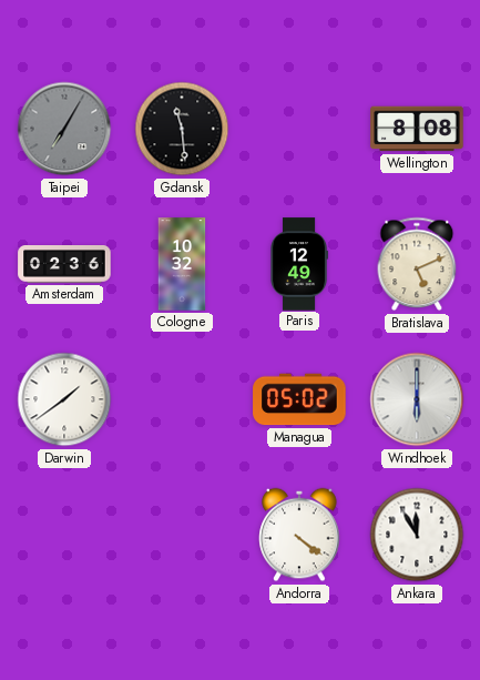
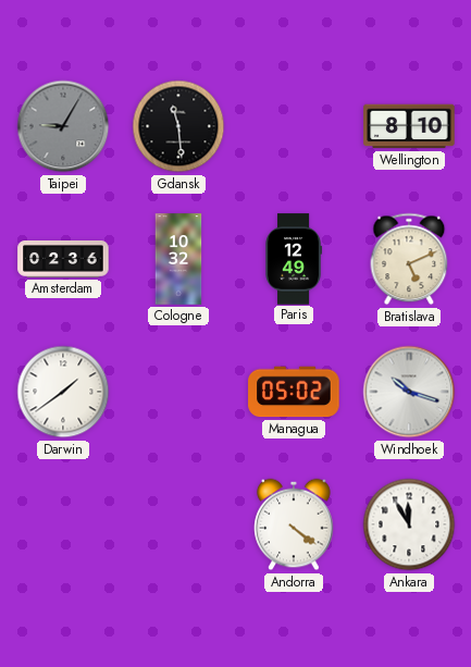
Taipei: 7:05 -> 9:05 (63, 126)
Wellington: 8:08 -> 8:10 (409, 126)
Windhoek: 6:00 -> 10:18 (409, 392)
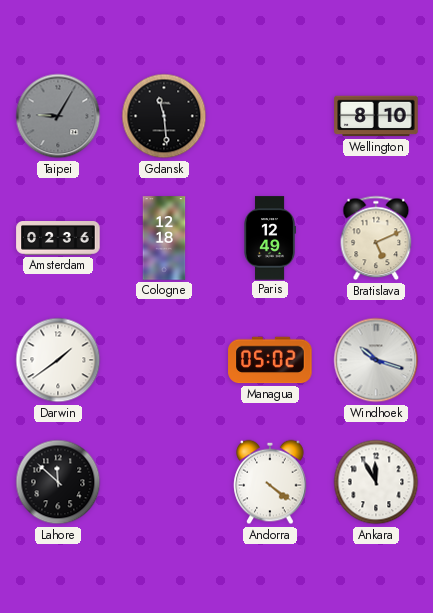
Cologne: 10:32 -> 12:18 (164, 238)
Lahore: none -> 11:52 (58, 482)
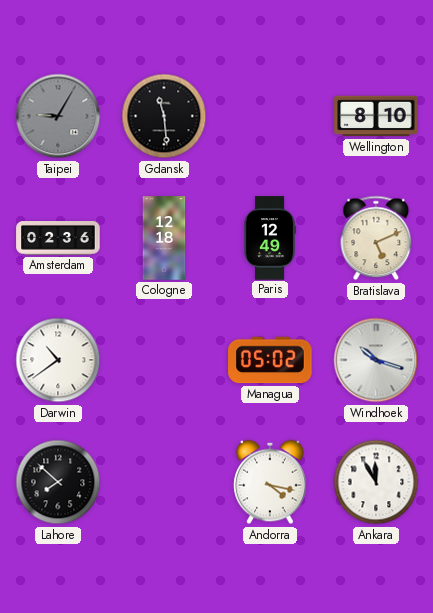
Darwin: 1:39 -> 10:39 (58, 360)
Lahore: 11:52 -> 7:52 (58, 482)
Andorra: 4:21 -> 4:17 (270, 482)
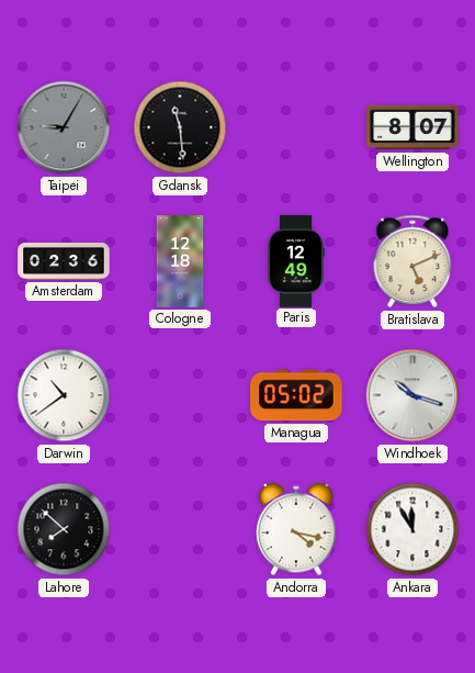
Wellington: 8:10 -> 8:07 (412, 127)
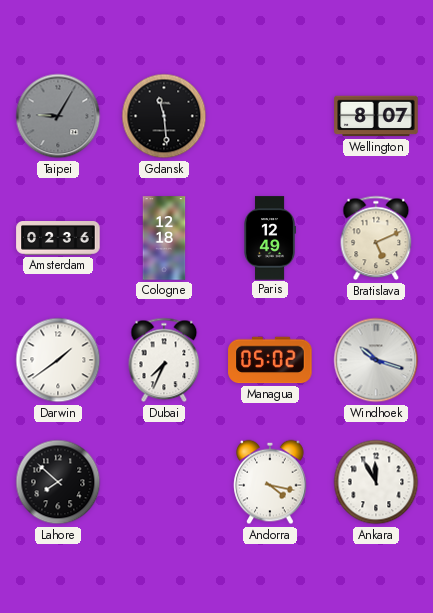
Darwin: 10:39 -> 1:39 (58, 360)
Dubai: none -> 7:34 (164, 360)
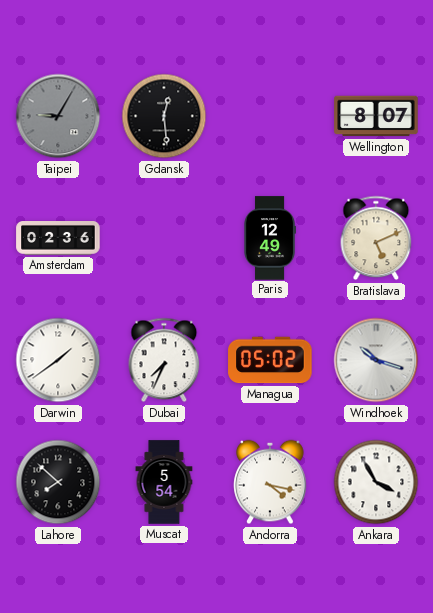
Gdansk: 11:29 -> 12:29 (164, 116)
Cologne: 12:18 -> none (164, 238)
Muscat: none -> 5:54 (164, 482)
Ankara: 11:55 -> 3:55 (376, 482)
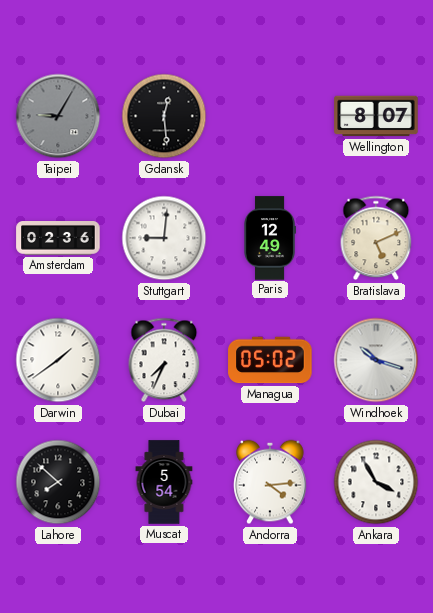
Stuttgart: none -> 9:01 (164, 238)
Andorra: 4:17 -> 4:14 (270, 482)
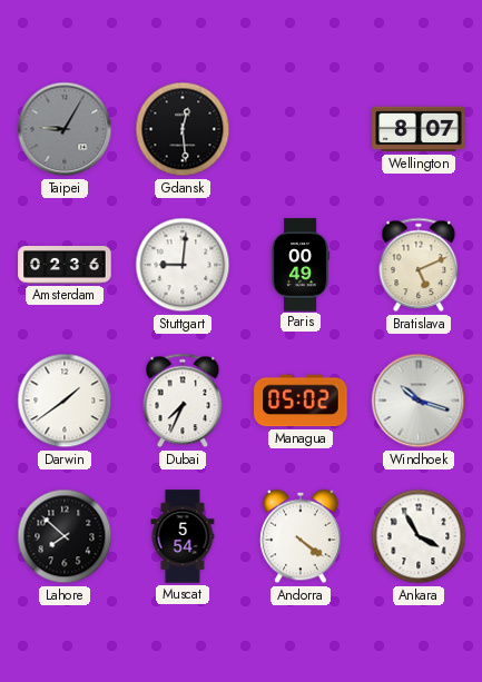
Paris: 12:49 -> 00:49 (301, 265)
Andorra: 4:14 -> 4:21 (301, 536)
